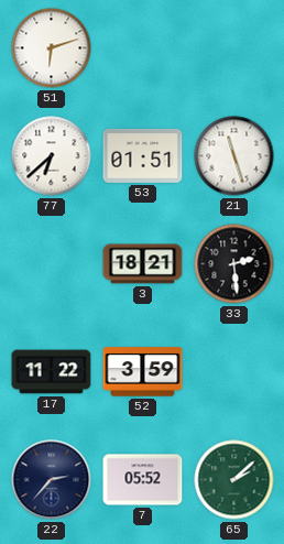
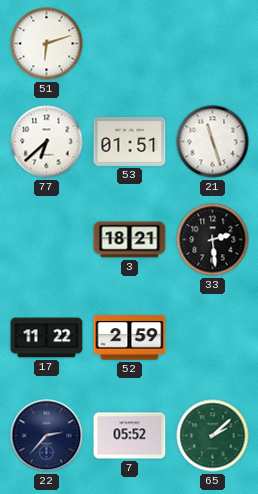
52: 3:59 -> 2:59 (130, 338)
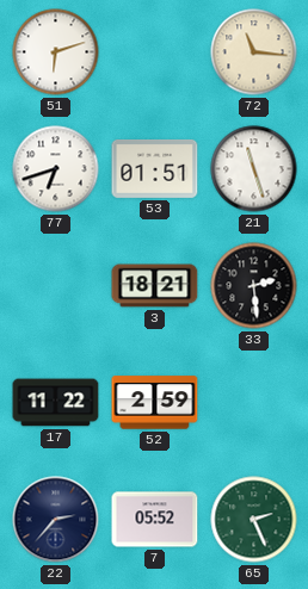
72: none -> 11:16 (254, 52)
77: 6:38 -> 6:42 (56, 169)
65: 2:08 -> 2:26 (254, 520)
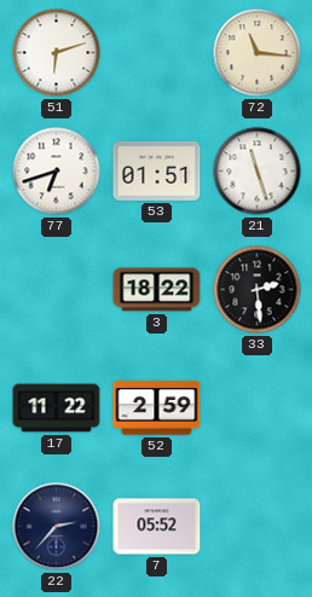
3: 18:21 -> 18:22 (157, 290)
65: 2:26 -> none (254, 520)
